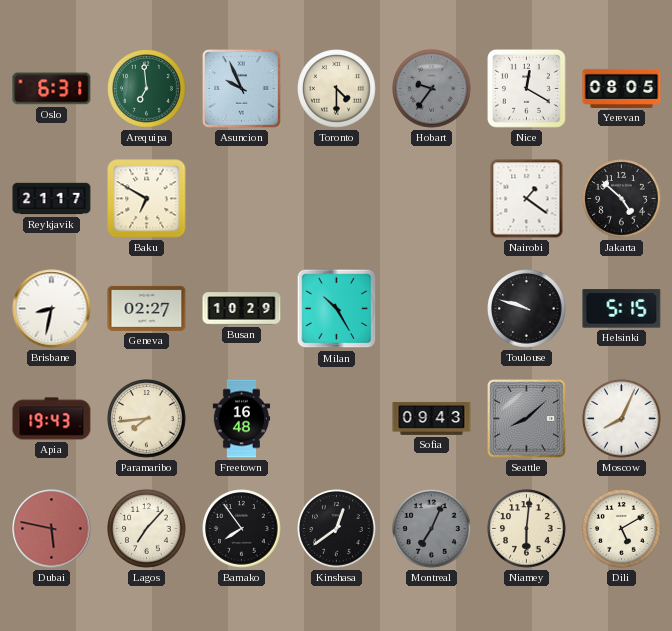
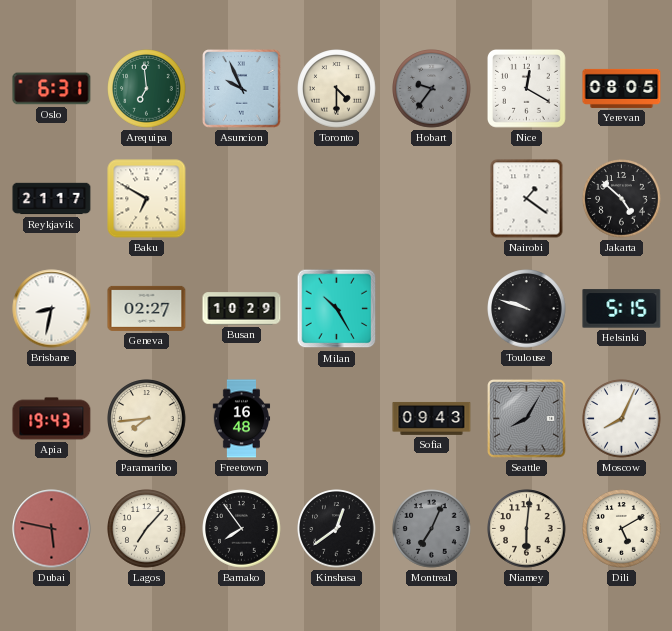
Seattle: 8:08 -> 8:05 (527, 419)
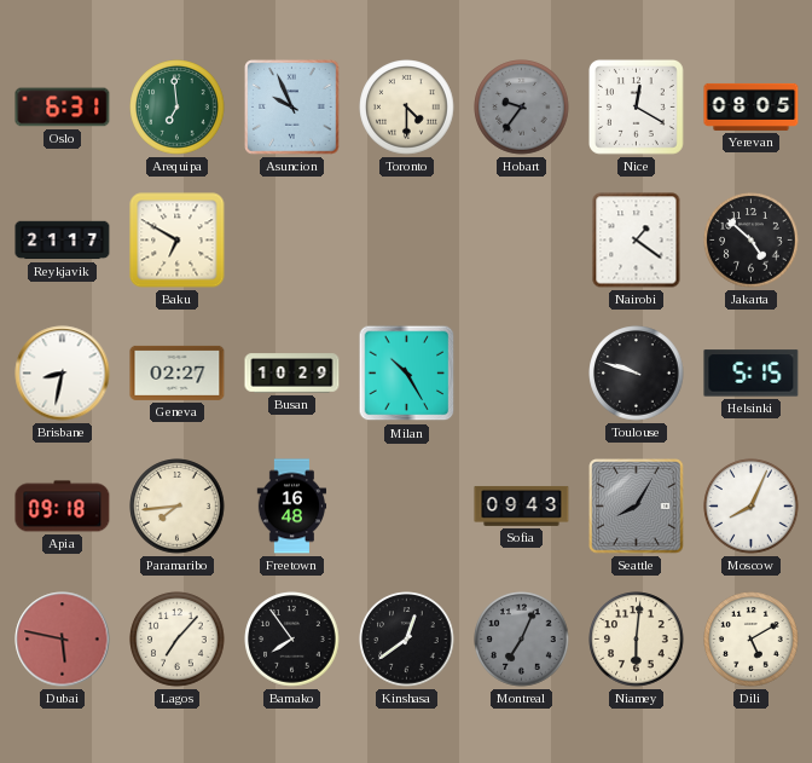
Apia: 19:43 -> 09:18 (63, 507)
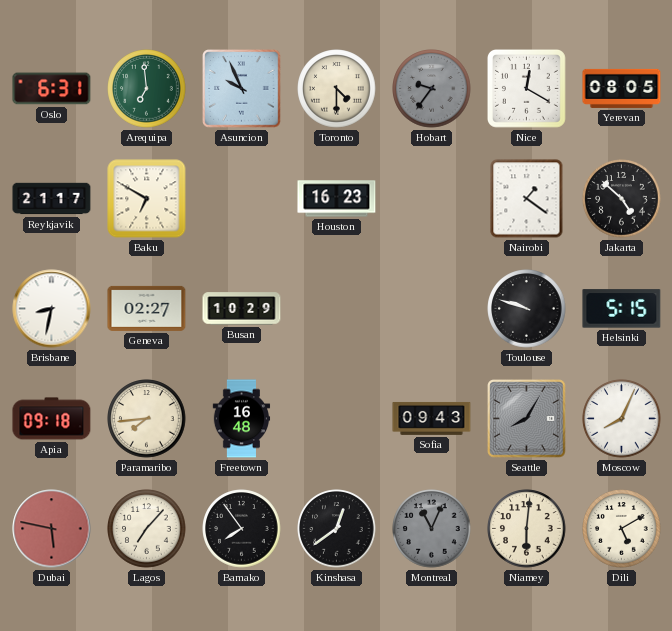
Houston: none -> 16:23 (337, 199)
Milan: 10:25 -> none (407, 374)
Montreal: 7:04 -> 11:04 (432, 529)
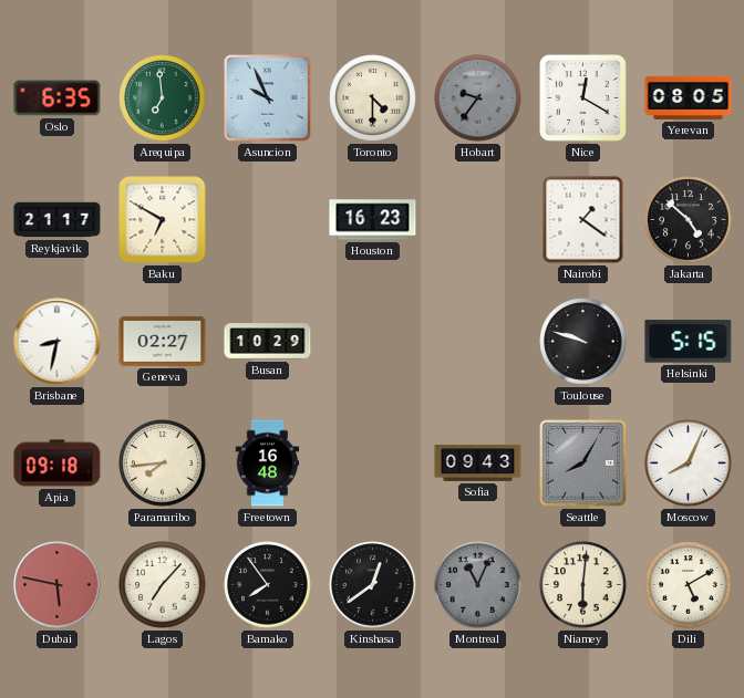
Oslo: 6:31 -> 6:35 (58, 98)
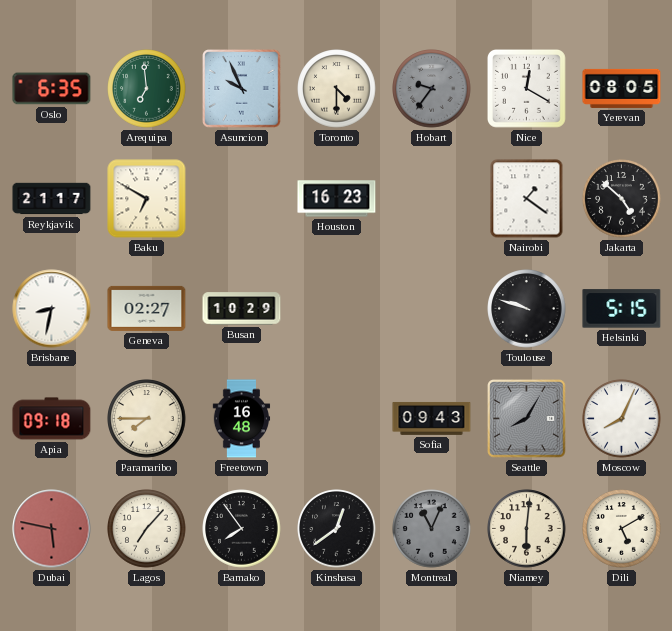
Paramaribo: 7:44 -> 7:45 (147, 419)
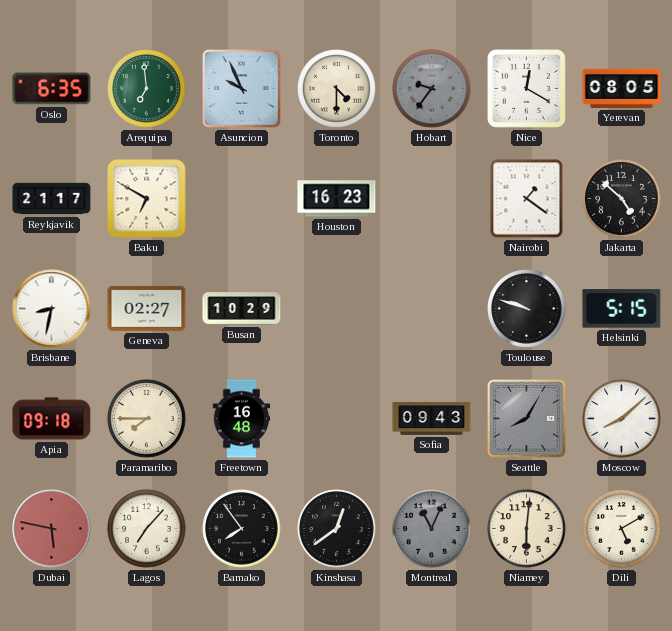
Moscow: 8:04 -> 8:08 (622, 419)
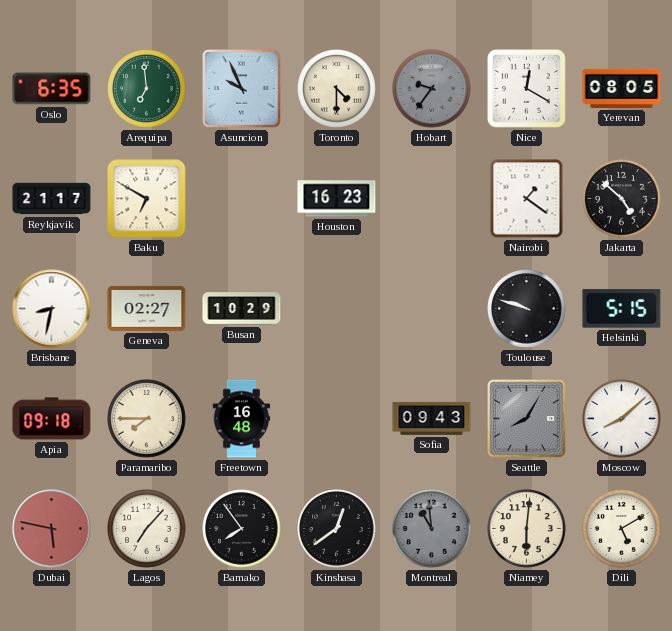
Montreal: 11:04 -> 10:59 (432, 529)
